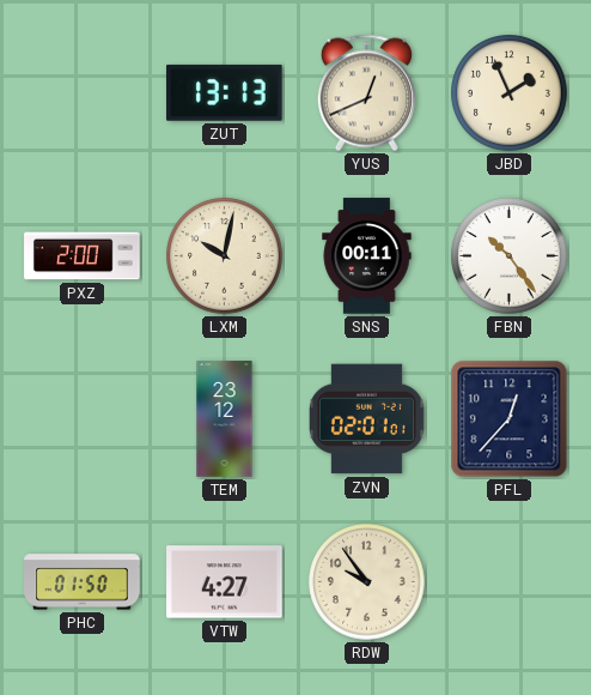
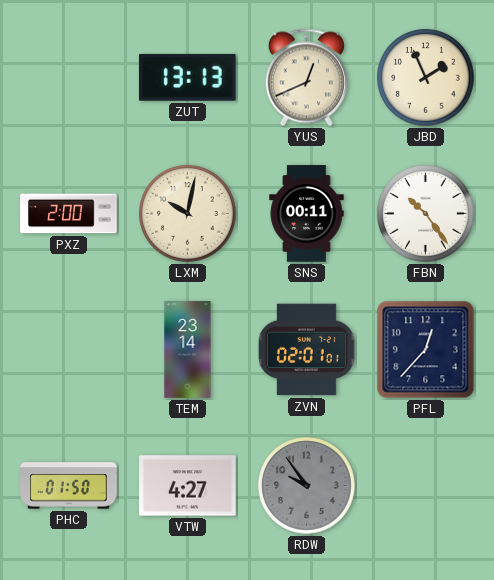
TEM: 23:12 -> 23:14 (188, 350)
RDW dial: cream -> grey (307, 486)
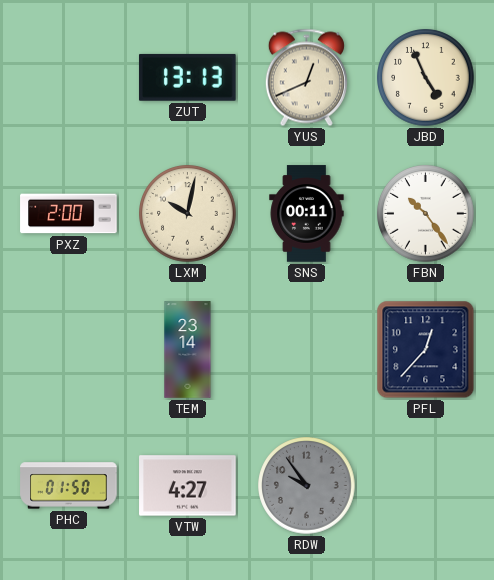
JBD: 1:56 -> 4:56 (426, 78)
ZVN: 02:01 -> none (307, 350)
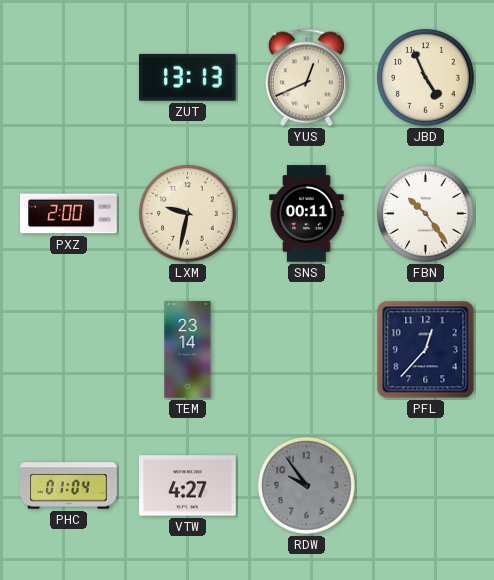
LXM: 10:02 -> 9:32 (188, 214)
PHC: 01:50 -> 01:04 (69, 486)
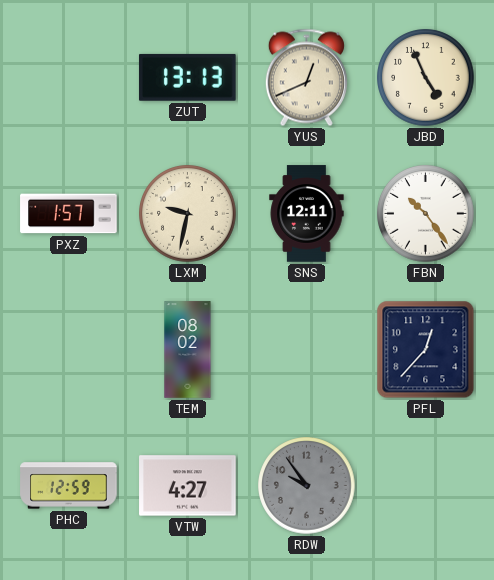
PXZ: 2:00 -> 1:57 (69, 214)
SNS: 00:11 -> 12:11 (307, 214)
TEM: 23:14 -> 08:02 (188, 350)
PHC: 01:04 -> 12:59 (69, 486)
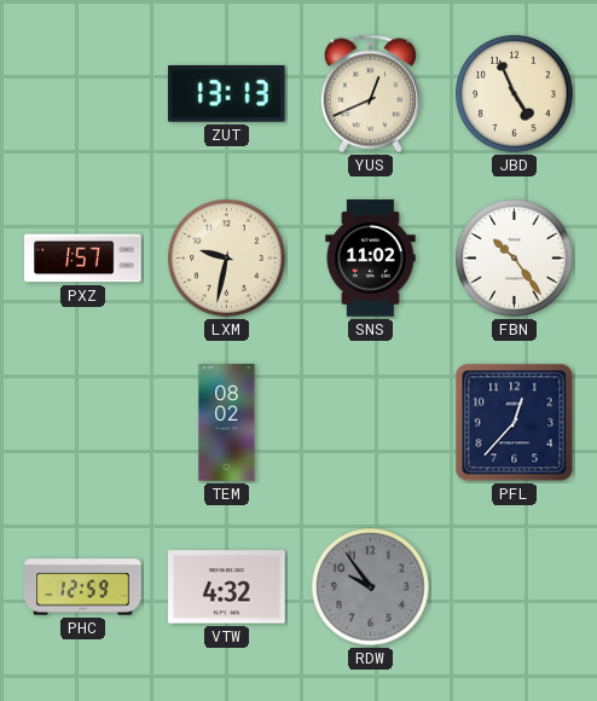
SNS: 12:11 -> 11:02 (371, 259)
VTW: 4:27 -> 4:32 (227, 587)
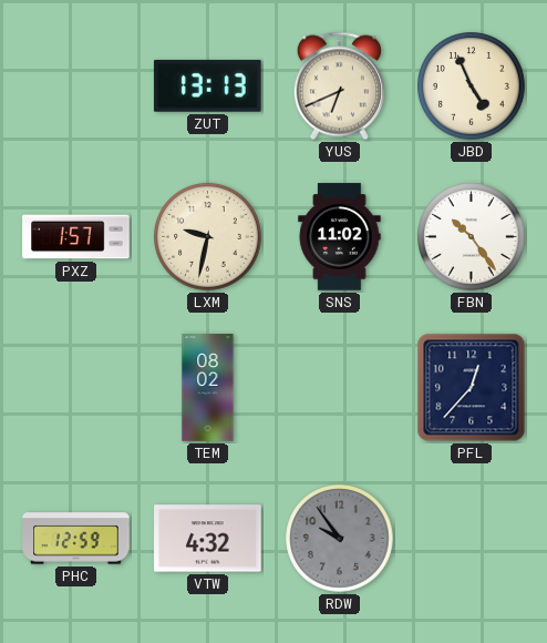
YUS: 12:41 -> 6:41 (339, 86)
